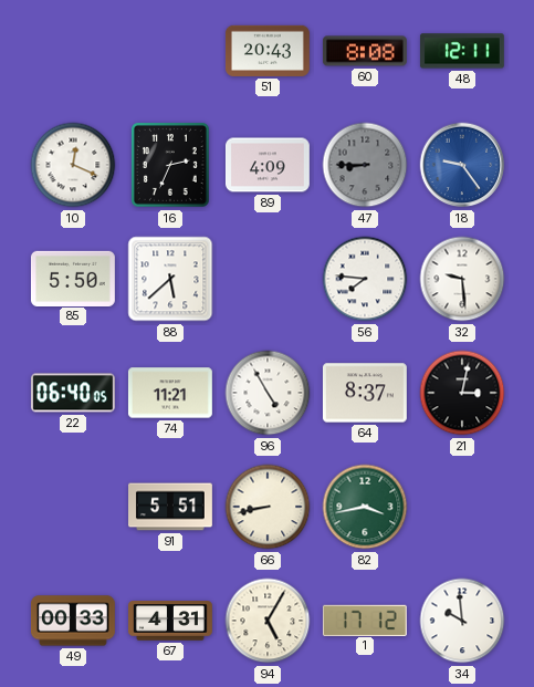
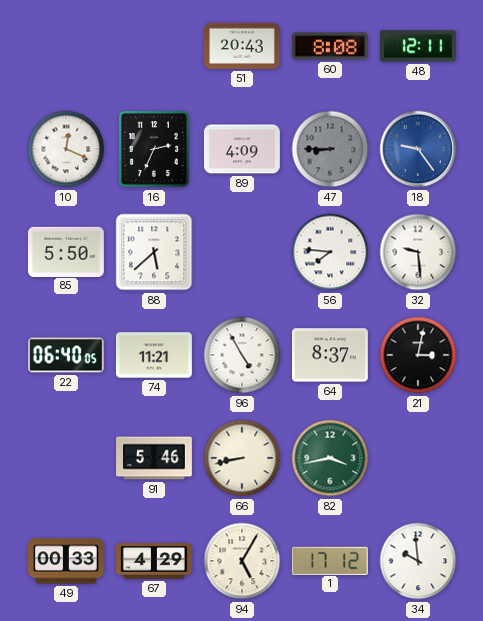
91: 5:51 -> 5:46 (155, 458)
67: 4:31 -> 4:29 (155, 561)
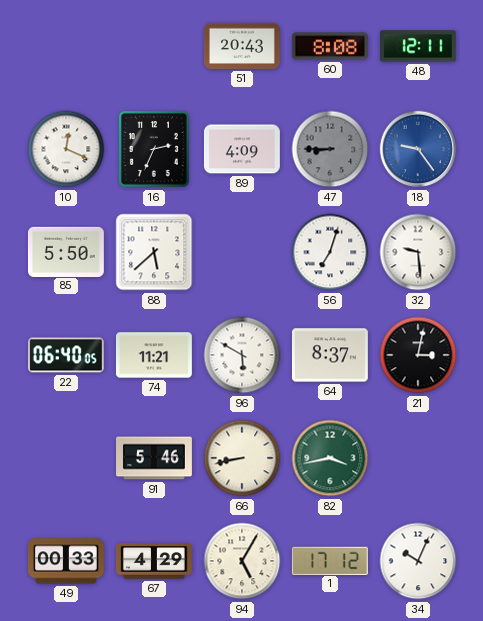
56: 7:46 -> 7:03 (330, 252)
96: 4:55 -> 5:50 (242, 355)
34: 9:59 -> 10:04 (418, 561)
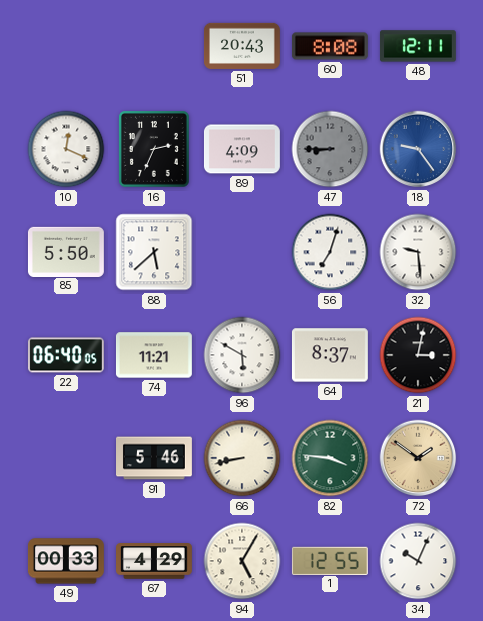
82: 3:43 -> 3:46 (330, 458)
72: none -> 1:51 (418, 458)
1: 17:12 -> 12:55 (330, 560)
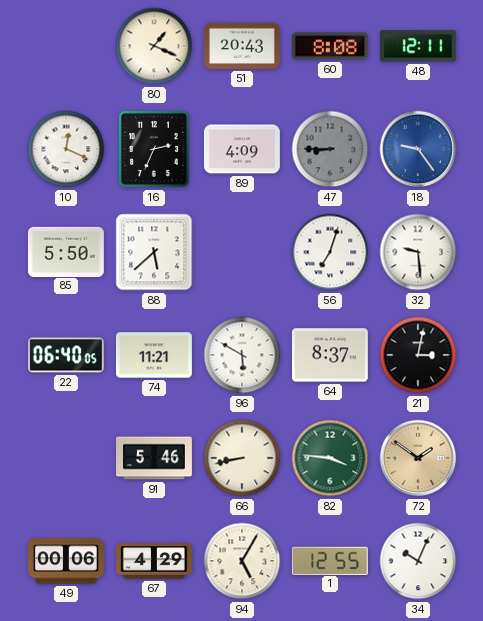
80: none -> 1:19 (154, 46)
49: 00:33 -> 00:06 (66, 561)
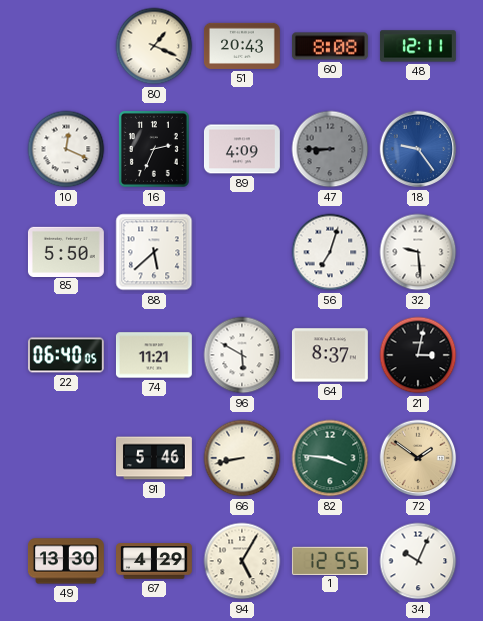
49: 00:06 -> 13:30 (66, 561)
